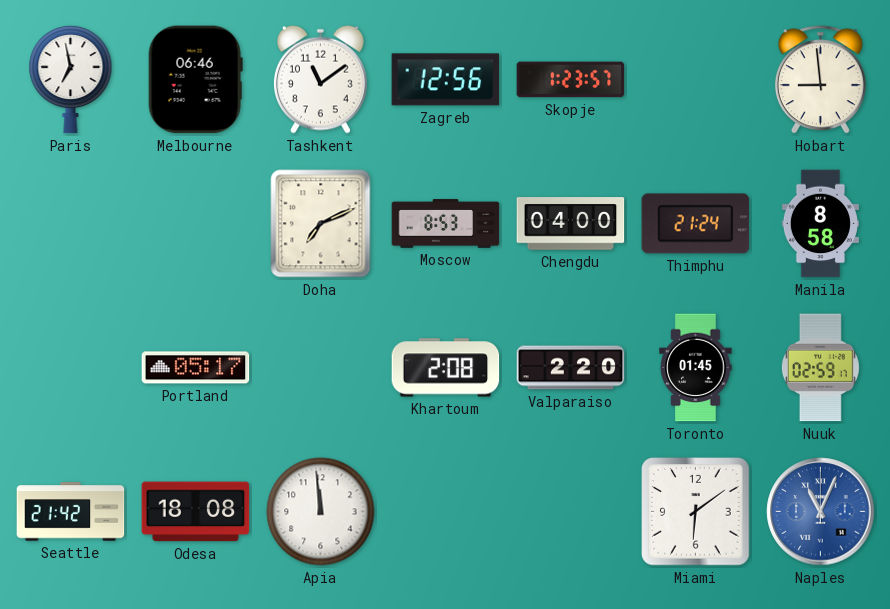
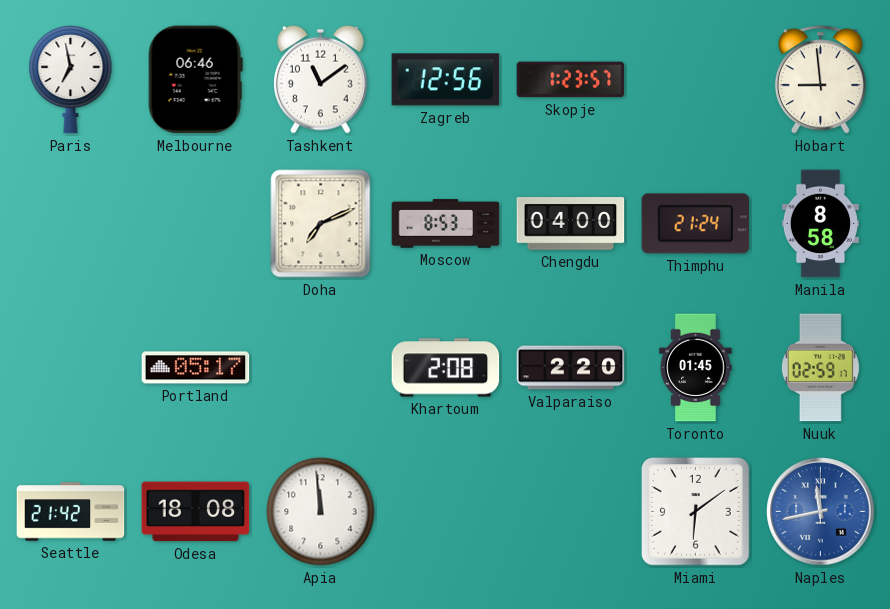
Naples: 11:04 -> 11:43 (821, 512)
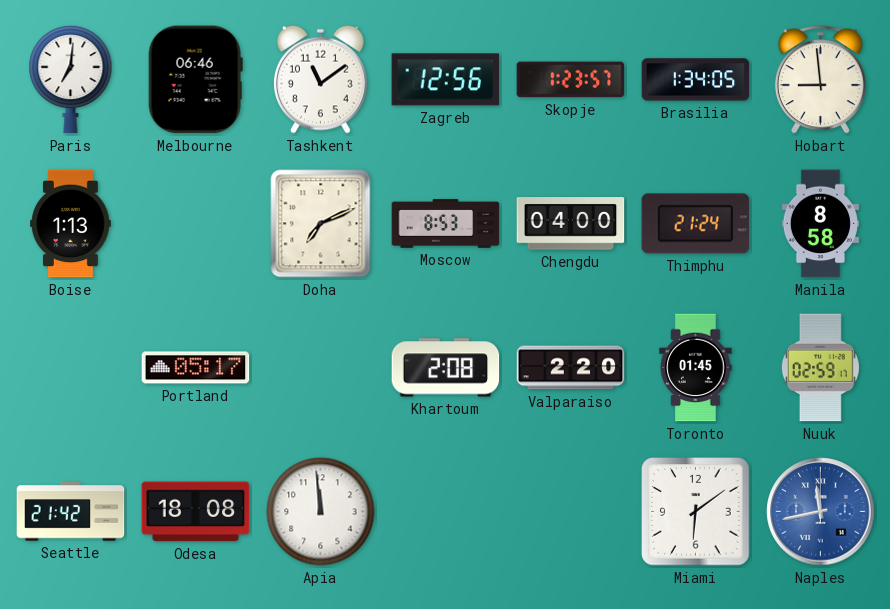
Paris: 6:58 -> 7:01 (71, 79)
Brasilia: none -> 1:34 (696, 80)
Boise: none -> 1:13 (71, 224)
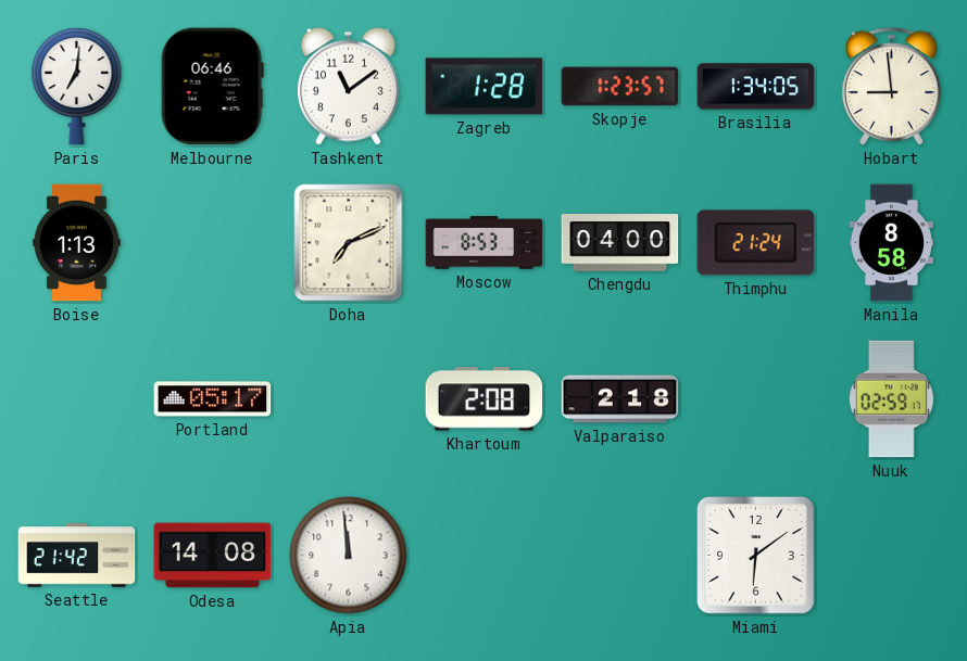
Zagreb: 12:56 -> 1:28 (485, 87)
Valparaiso: 2:20 -> 2:18 (620, 399)
Toronto: 01:45 -> none (696, 368)
Odesa: 18:08 -> 14:08 (213, 556)
Naples: 11:43 -> none (821, 512)
